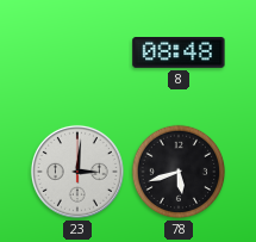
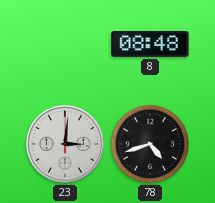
78: 5:42 -> 4:42 (150, 144)
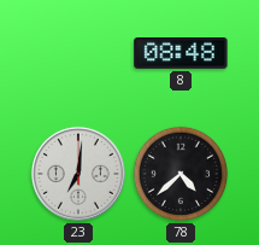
23: 3:01 -> 7:01 (78, 174)
78: 4:42 -> 4:38 (181, 174)
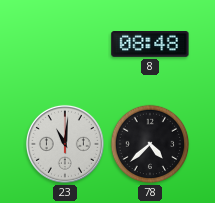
23: 7:01 -> 11:01 (65, 144)
